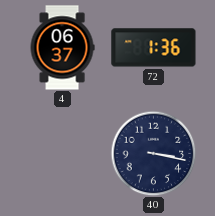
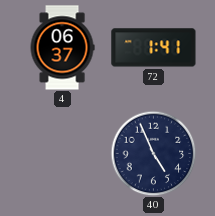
72: 1:36 -> 1:41 (154, 48)
40: 3:17 -> 4:56 (153, 153)
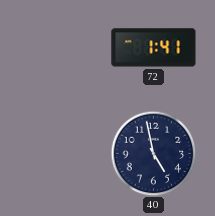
4: 06:37 -> none (62, 48)
40: 4:56 -> 4:58 (153, 153)
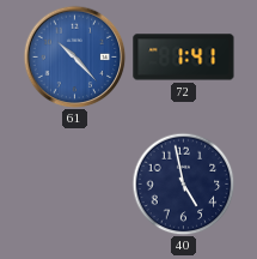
61: none -> 10:23 (74, 56)
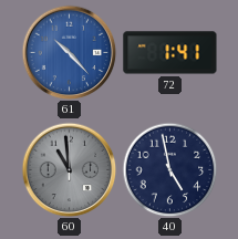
60: none -> 10:59 (69, 169)
